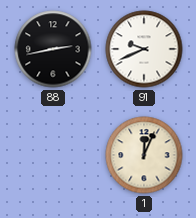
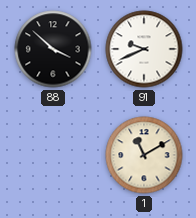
88: 2:43 -> 3:52 (53, 49)
1: 12:04 -> 11:10 (144, 155)
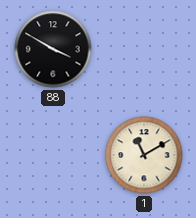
88: 3:52 -> 3:50 (53, 49)
91: 9:41 -> none (144, 49)
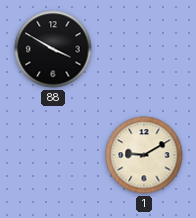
1: 11:10 -> 9:10 (144, 155)
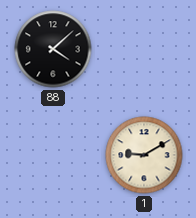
88: 3:50 -> 4:08 (53, 49)
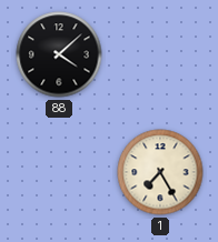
1: 9:10 -> 7:25 (160, 172)
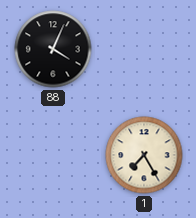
88: 4:08 -> 4:04 (53, 49)
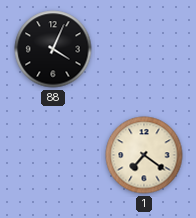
1: 7:25 -> 7:21 (144, 155)
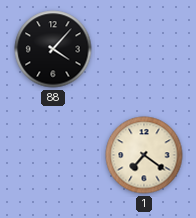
88: 4:04 -> 4:07 (53, 49)
